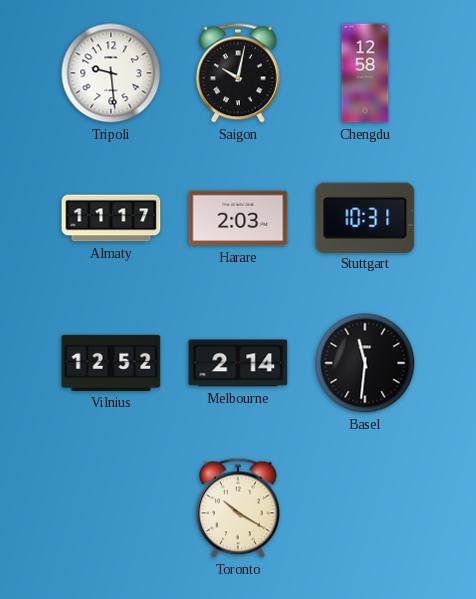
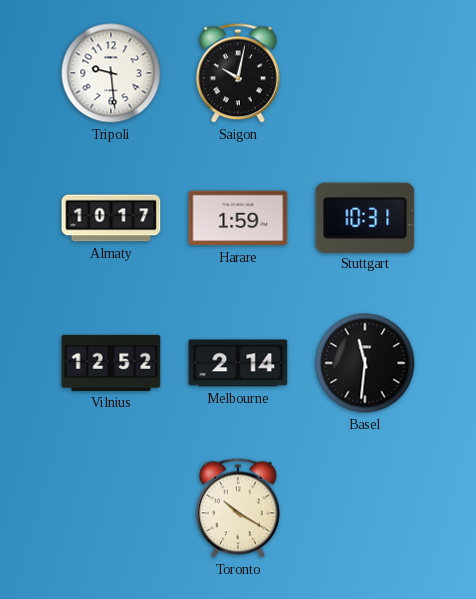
Chengdu: 12:58 -> none (365, 73)
Almaty: 11:17 -> 10:17 (111, 218)
Harare: 2:03 -> 1:59 (238, 218)
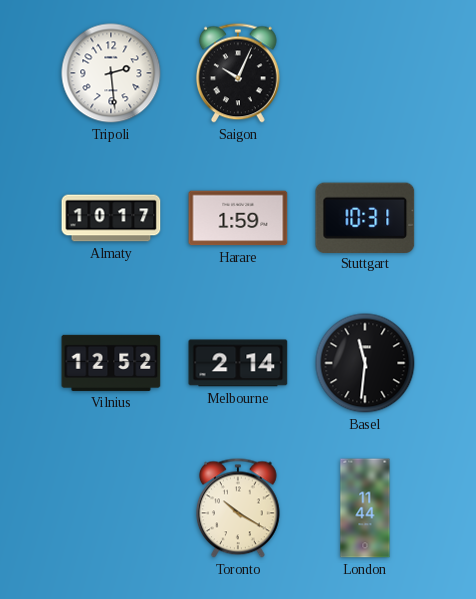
Tripoli: 9:29 -> 2:29 (111, 73)
Saigon: 10:02 -> 10:04 (239, 73)
London: none -> 11:44 (365, 508)
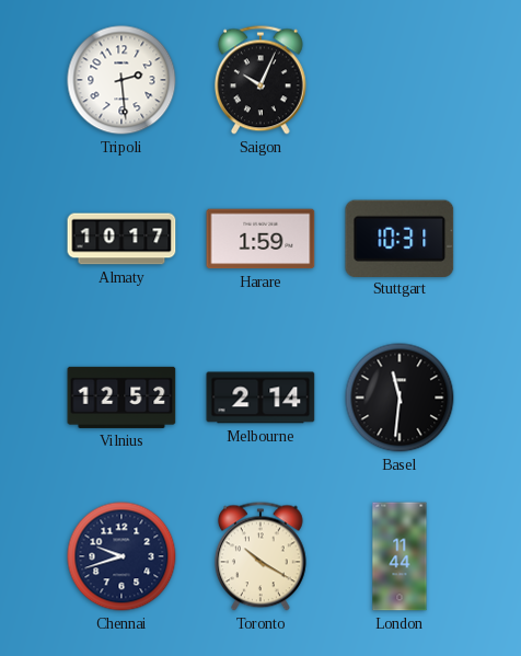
Chennai: none -> 9:42 (121, 556)
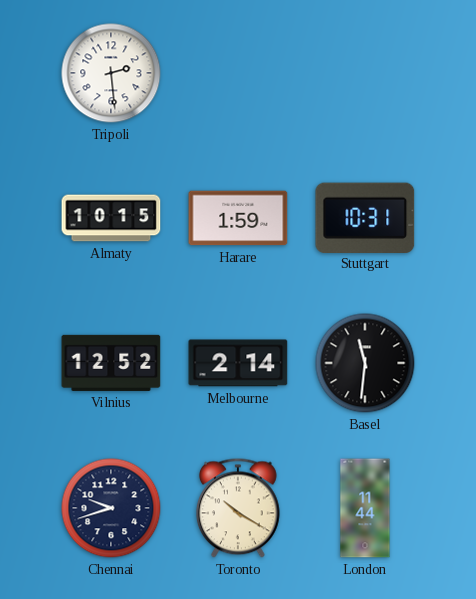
Saigon: 10:04 -> none (262, 80)
Almaty: 10:17 -> 10:15 (111, 218)
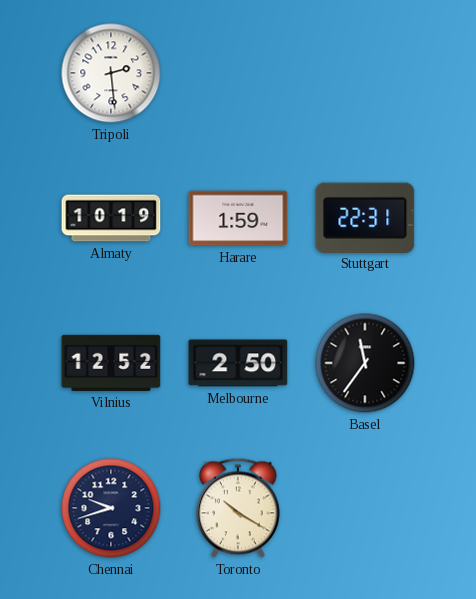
Almaty: 10:15 -> 10:19 (111, 218)
Stuttgart: 10:31 -> 22:31 (365, 217)
Melbourne: 2:14 -> 2:50 (238, 363)
Basel: 11:31 -> 11:36 (365, 363)
London: 11:44 -> none (365, 508)
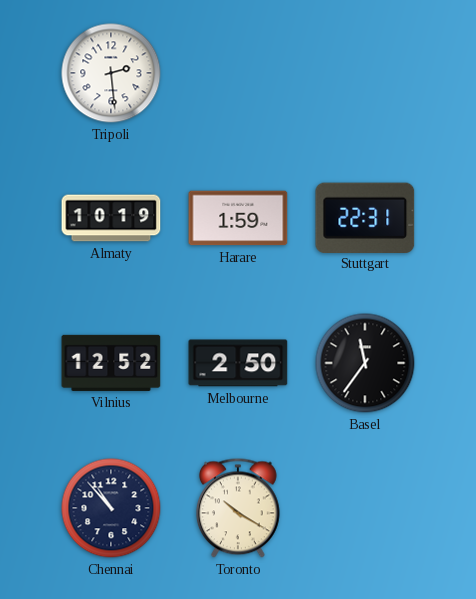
Chennai: 9:42 -> 10:53 (111, 508)
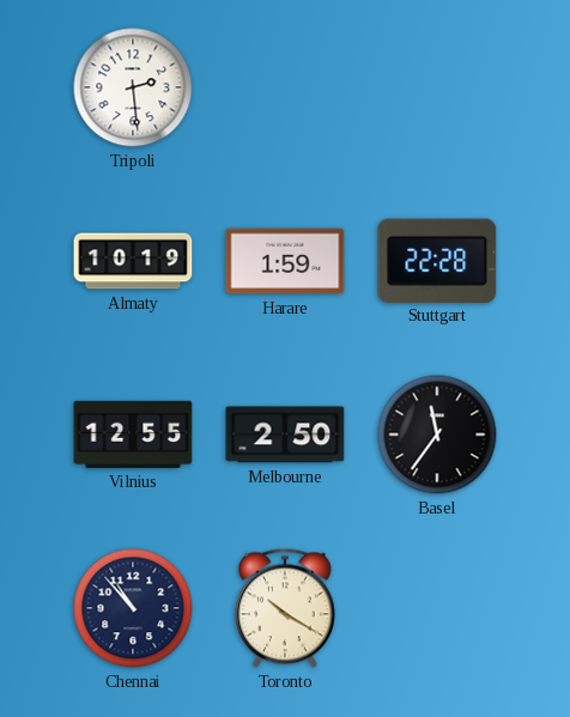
Stuttgart: 22:31 -> 22:28 (437, 260)
Vilnius: 12:52 -> 12:55 (133, 435)
